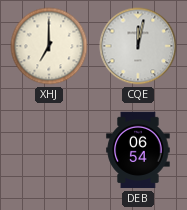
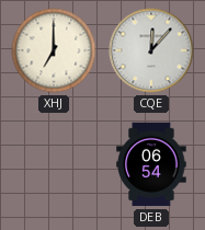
CQE: 12:02 -> 12:07 (151, 50)
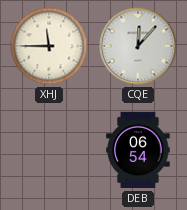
XHJ: 7:00 -> 11:45 (49, 46)
